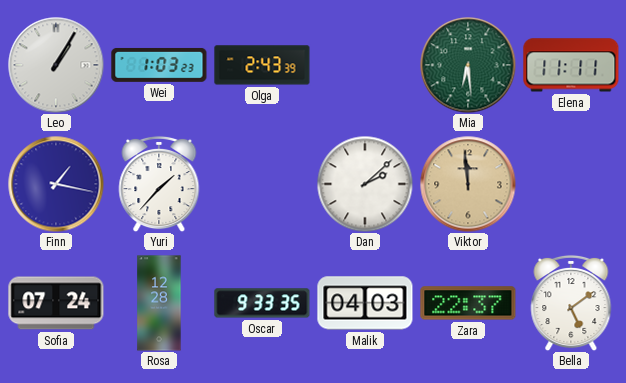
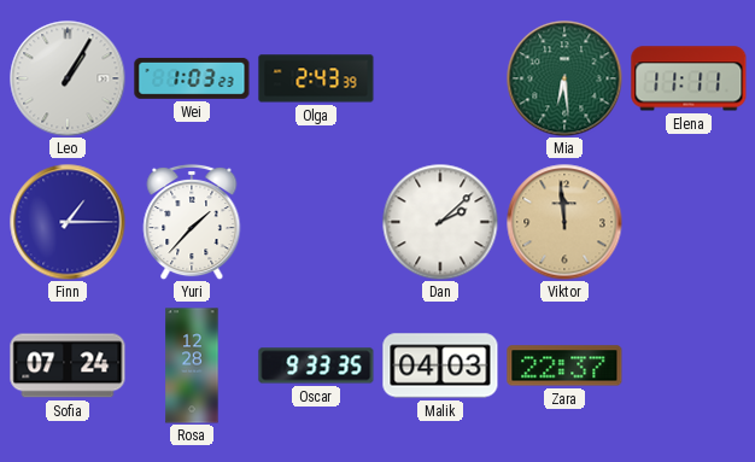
Finn: 1:17 -> 1:15 (68, 222)
Bella: 5:09 -> none (571, 303)
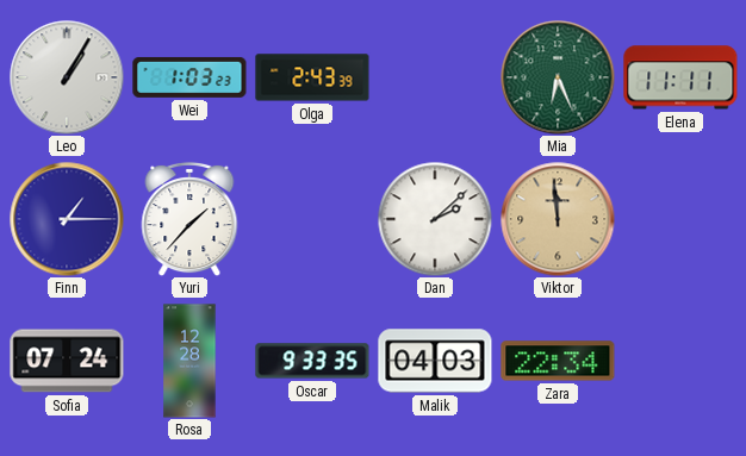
Mia: 6:29 -> 6:26 (558, 77)
Zara: 22:37 -> 22:34 (558, 361)
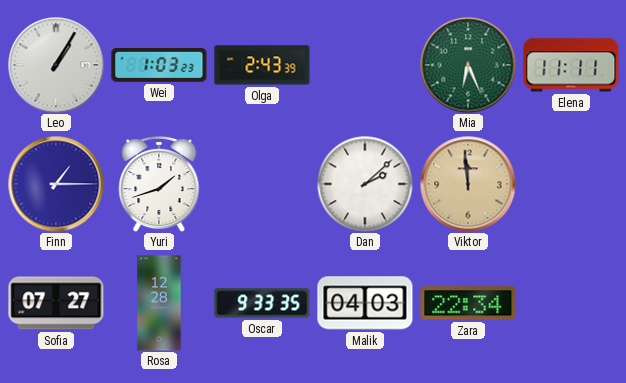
Yuri: 1:37 -> 1:42 (159, 184)
Sofia: 07:24 -> 07:27 (56, 303)
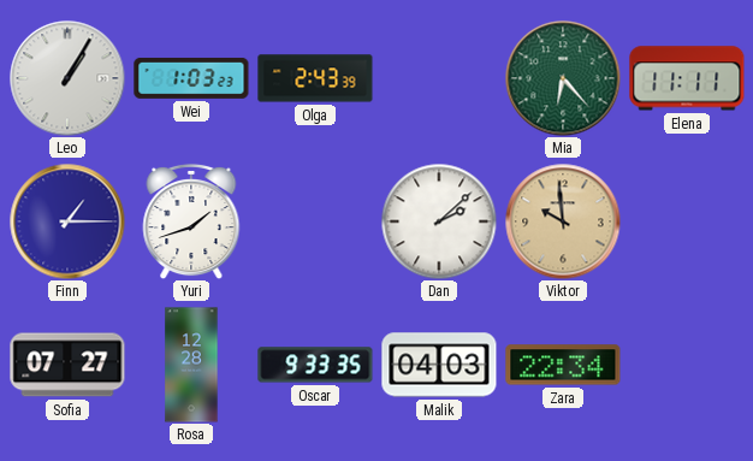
Mia: 6:26 -> 6:23 (563, 78)
Viktor: 11:59 -> 9:59 (563, 221)
